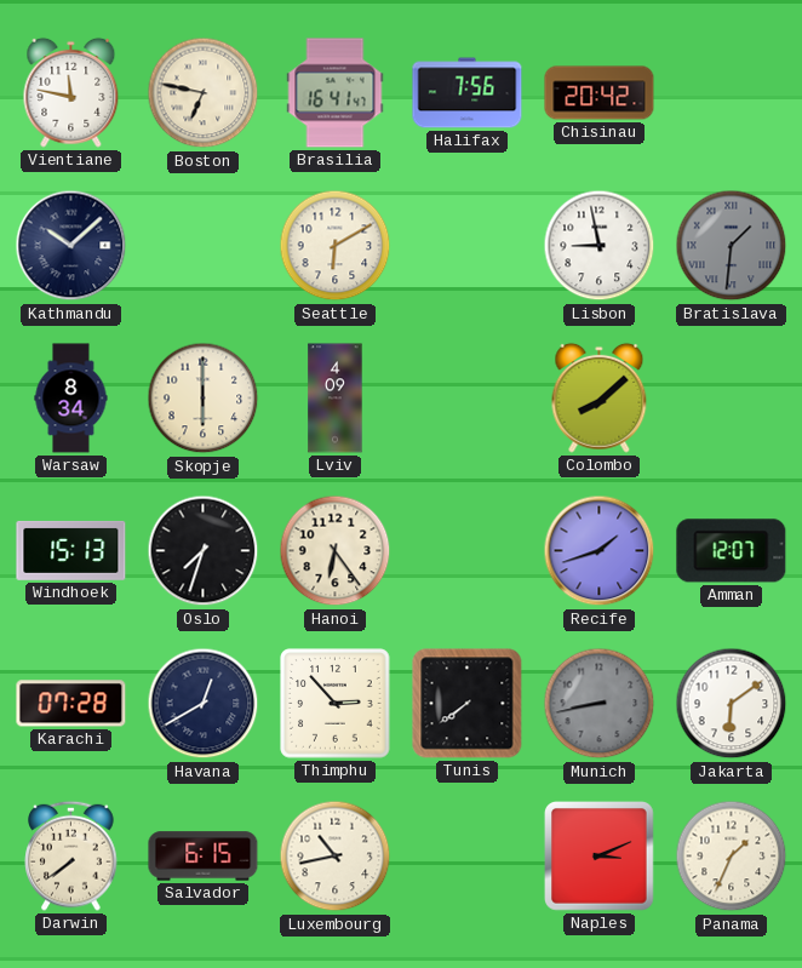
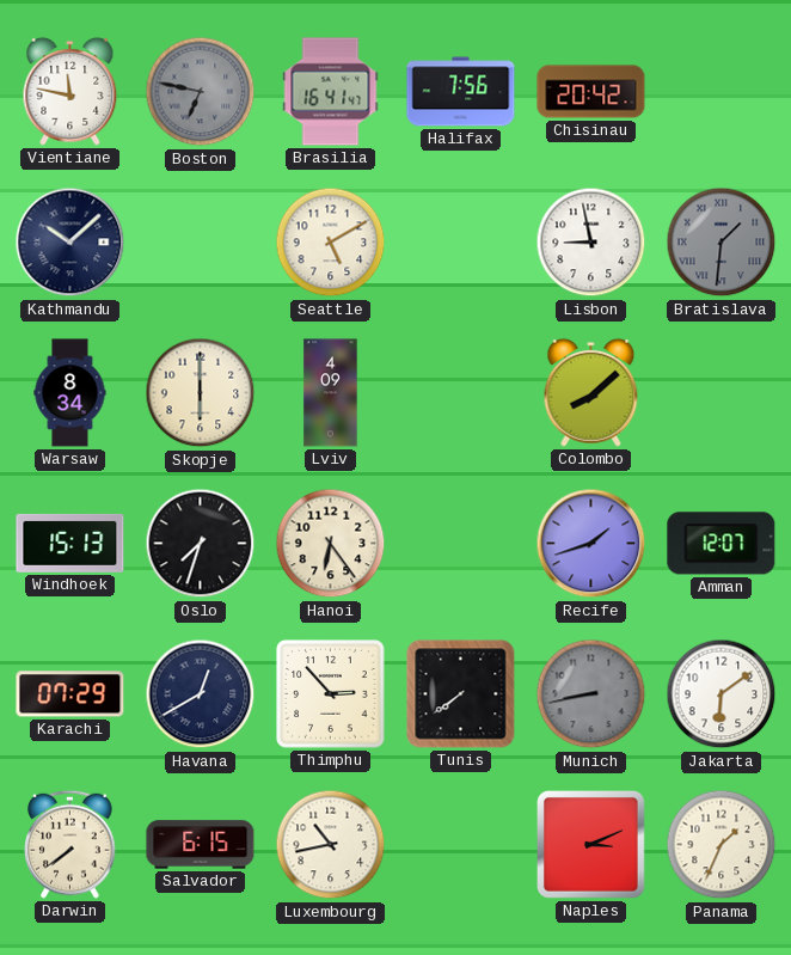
Boston dial: cream -> grey (201, 92)
Seattle: 6:10 -> 5:10 (331, 243)
Karachi: 07:28 -> 07:29 (70, 694)
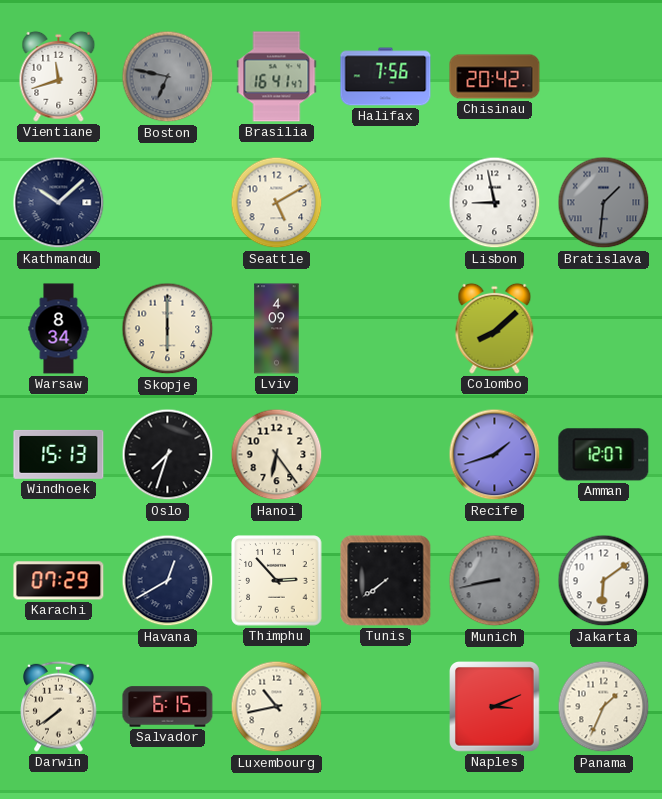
Vientiane: 11:47 -> 11:42 (59, 76)
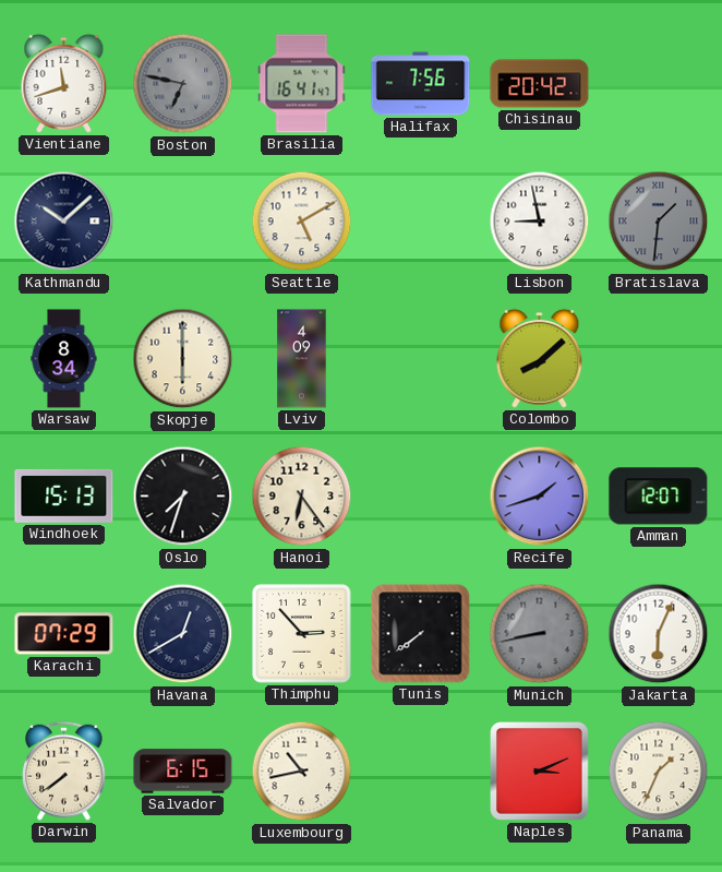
Jakarta: 6:09 -> 6:04 (659, 634)
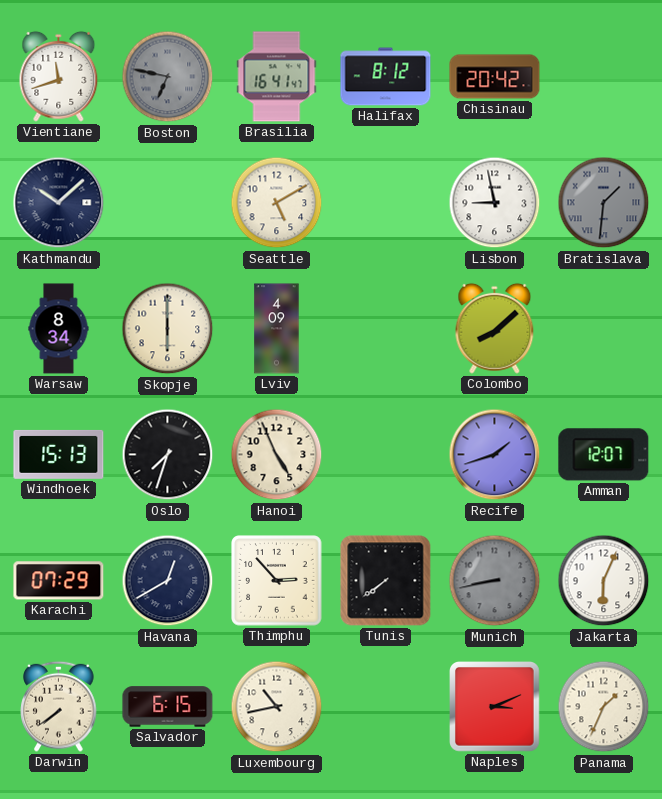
Halifax: 7:56 -> 8:12 (386, 77)
Hanoi: 6:24 -> 4:56 (277, 455)
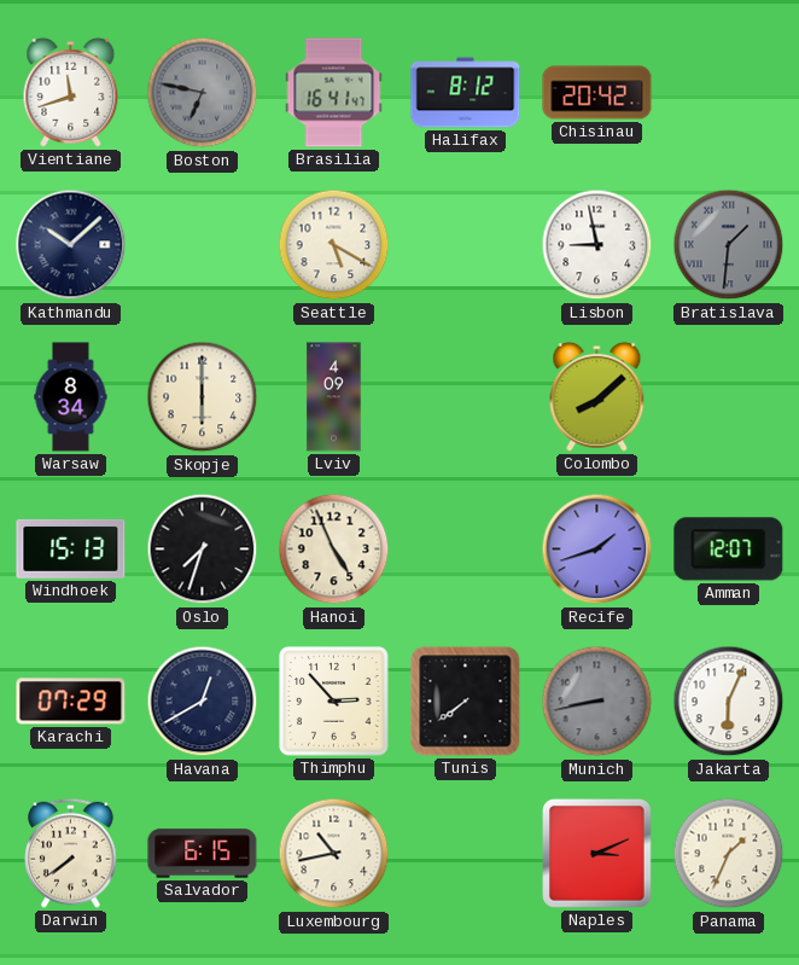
Seattle: 5:10 -> 5:20 (334, 245)
